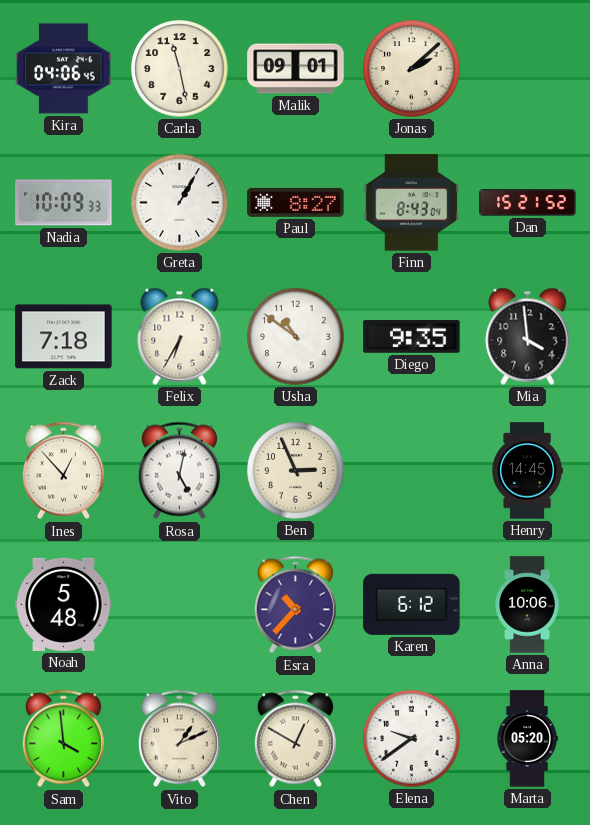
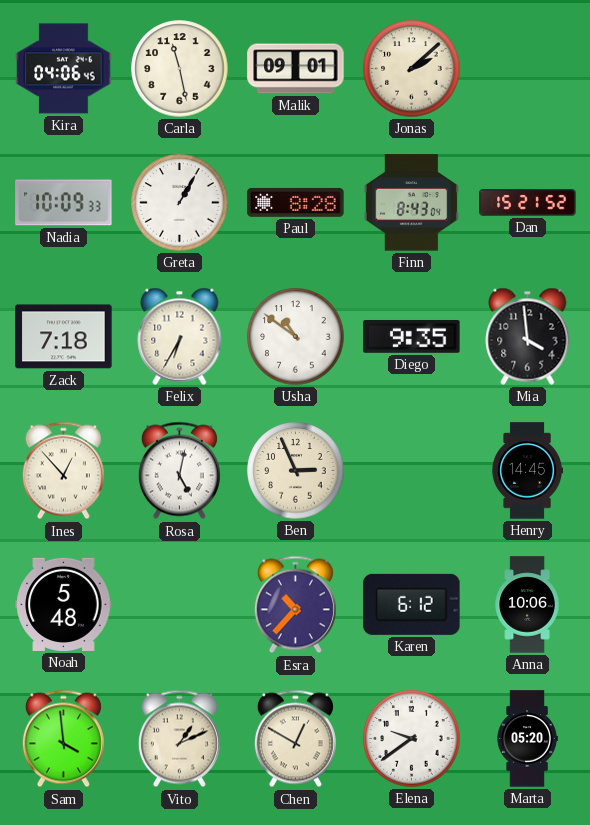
Paul: 8:27 -> 8:28 (296, 202)
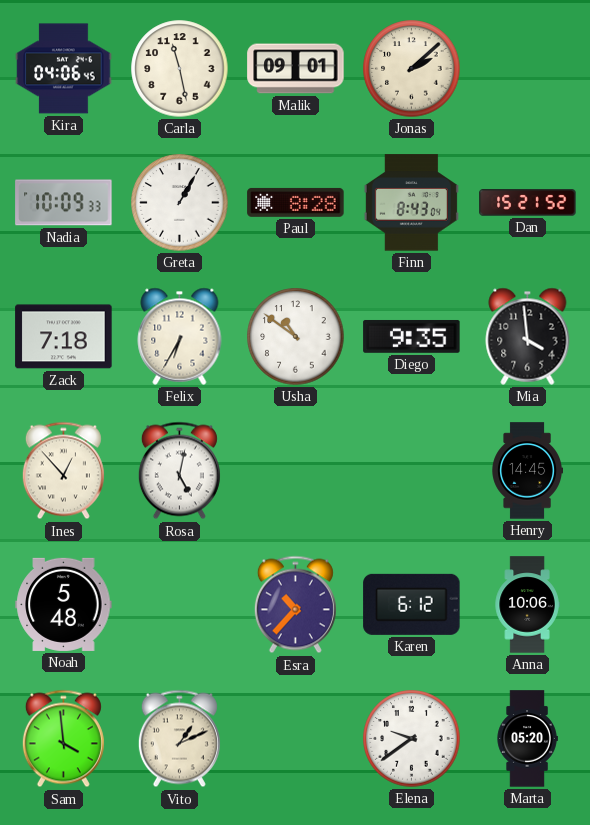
Ben: 2:56 -> none (296, 471)
Chen: 12:50 -> none (295, 739)
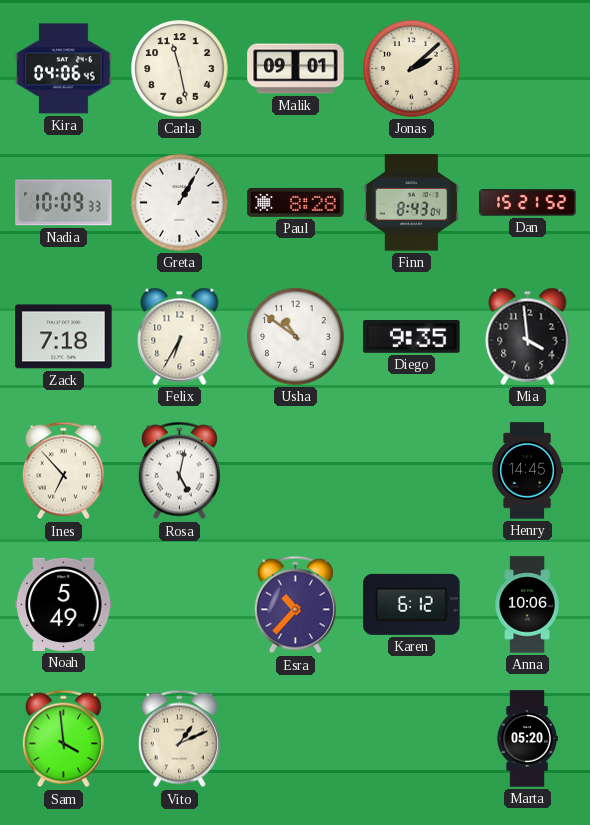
Ines: 12:53 -> 6:53 (63, 471)
Noah: 5:48 -> 5:49 (64, 604)
Elena: 9:39 -> none (412, 739)
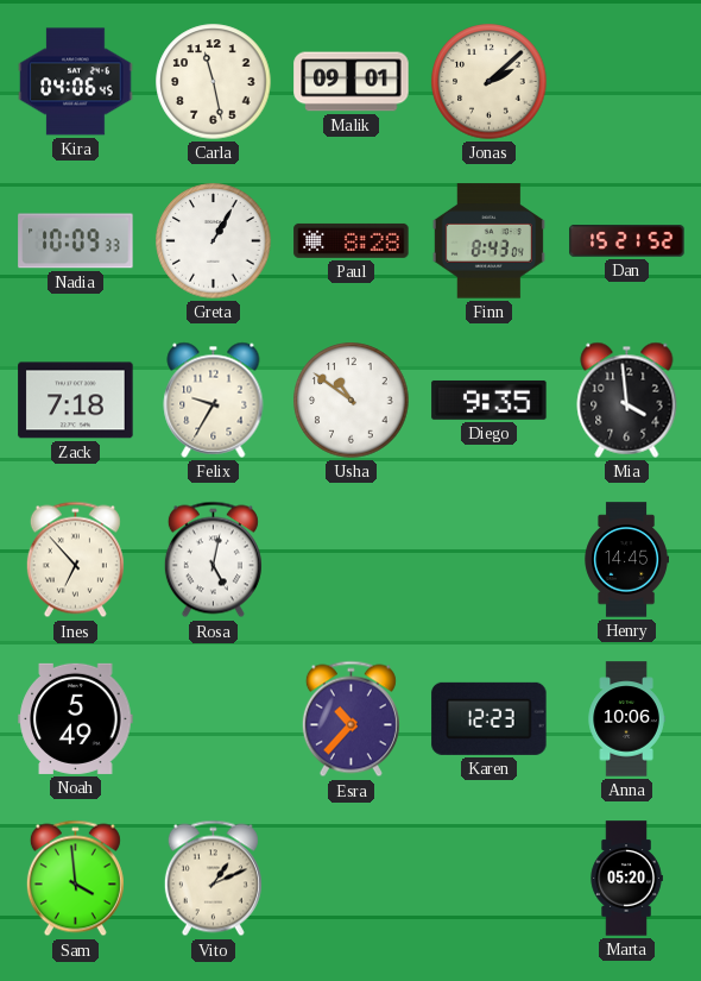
Felix: 6:35 -> 9:35 (214, 400)
Karen: 6:12 -> 12:23 (490, 718)
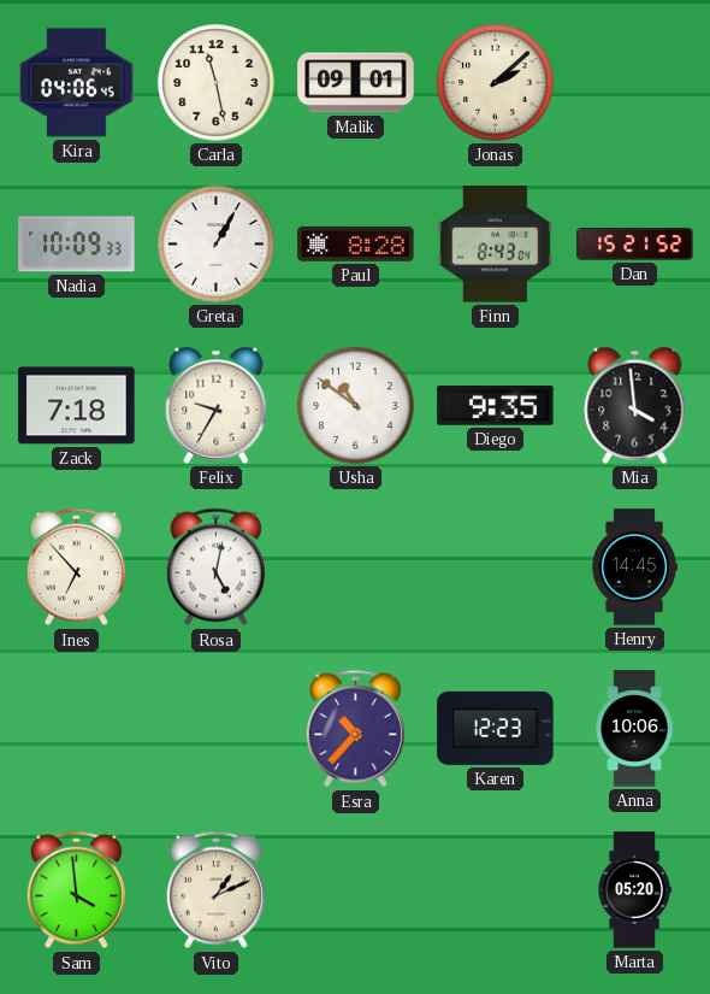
Noah: 5:49 -> none (76, 718)
